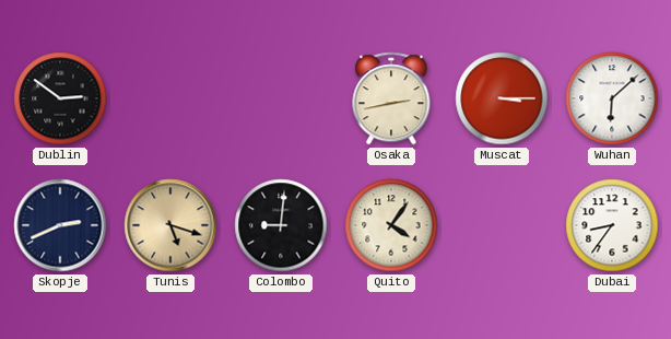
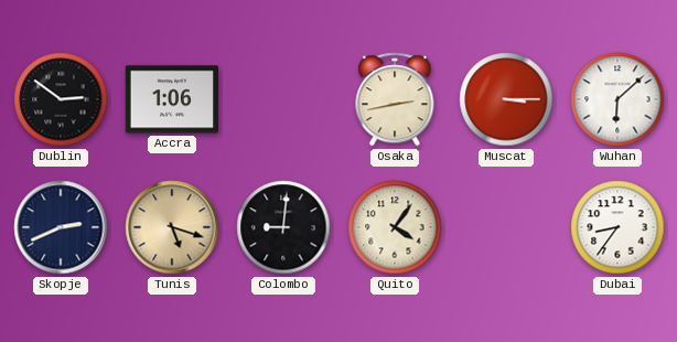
Accra: none -> 1:06 (171, 99)
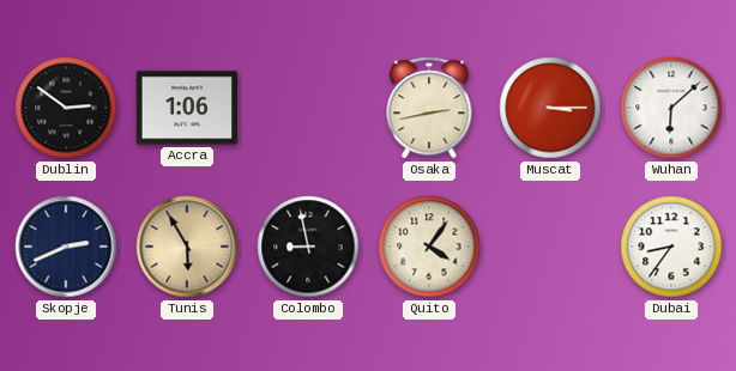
Tunis: 5:18 -> 5:55 (187, 247)
Colombo: 9:01 -> 8:58 (308, 247)
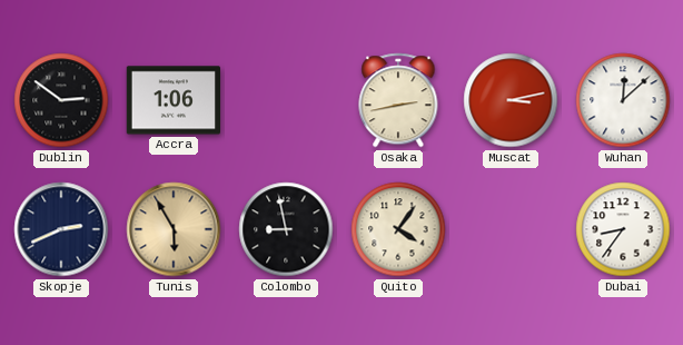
Muscat: 3:15 -> 3:13 (511, 100)
Wuhan: 6:08 -> 12:08 (623, 100)
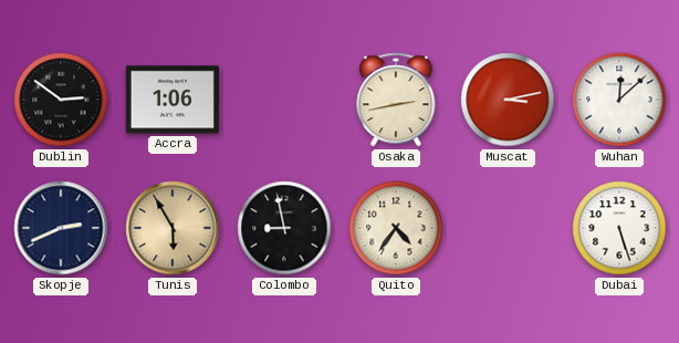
Quito: 4:06 -> 4:36 (396, 228)
Dubai: 8:36 -> 5:27 (619, 228)
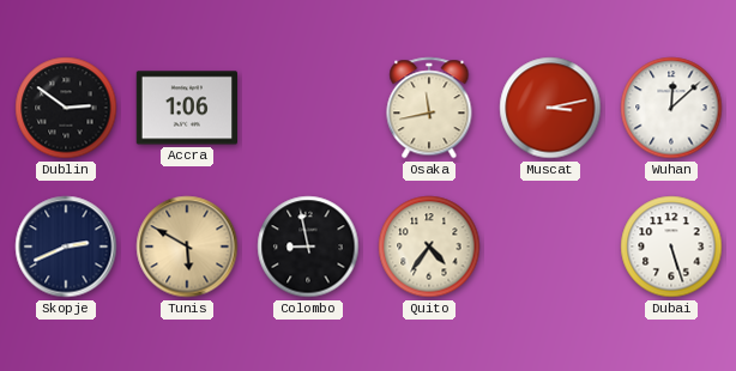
Osaka: 2:43 -> 11:43 (429, 108)
Tunis: 5:55 -> 5:50 (187, 247)
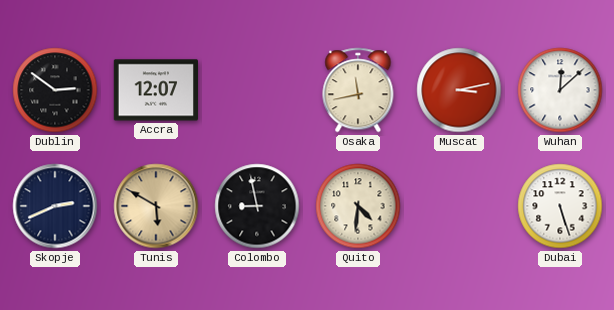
Accra: 1:06 -> 12:07 (155, 90)
Quito: 4:36 -> 4:31 (358, 206)
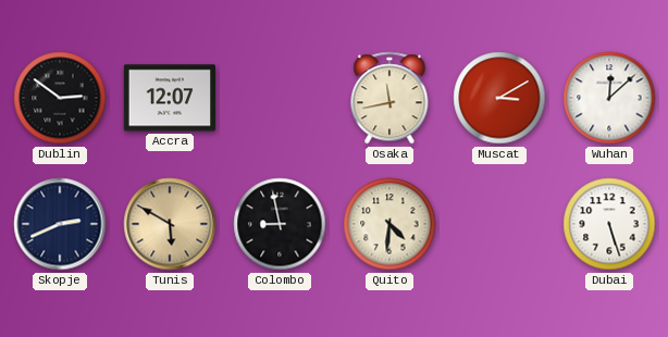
Muscat: 3:13 -> 3:10 (499, 98)
